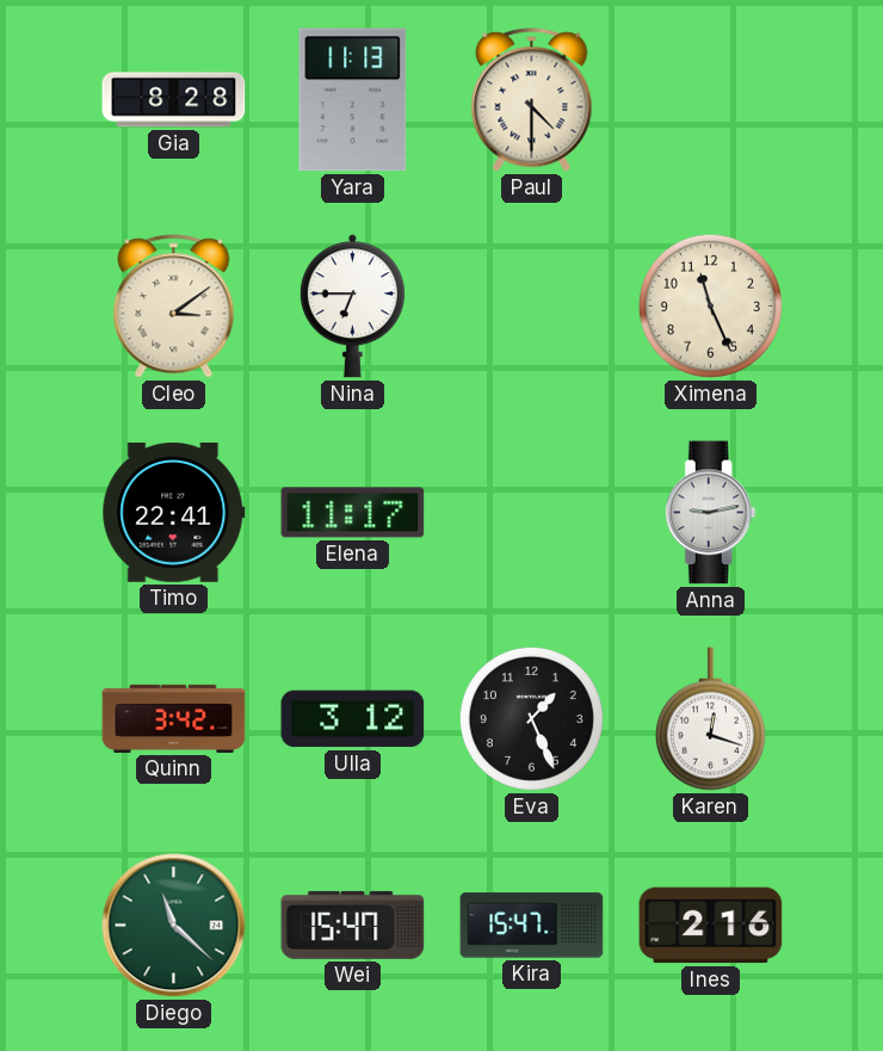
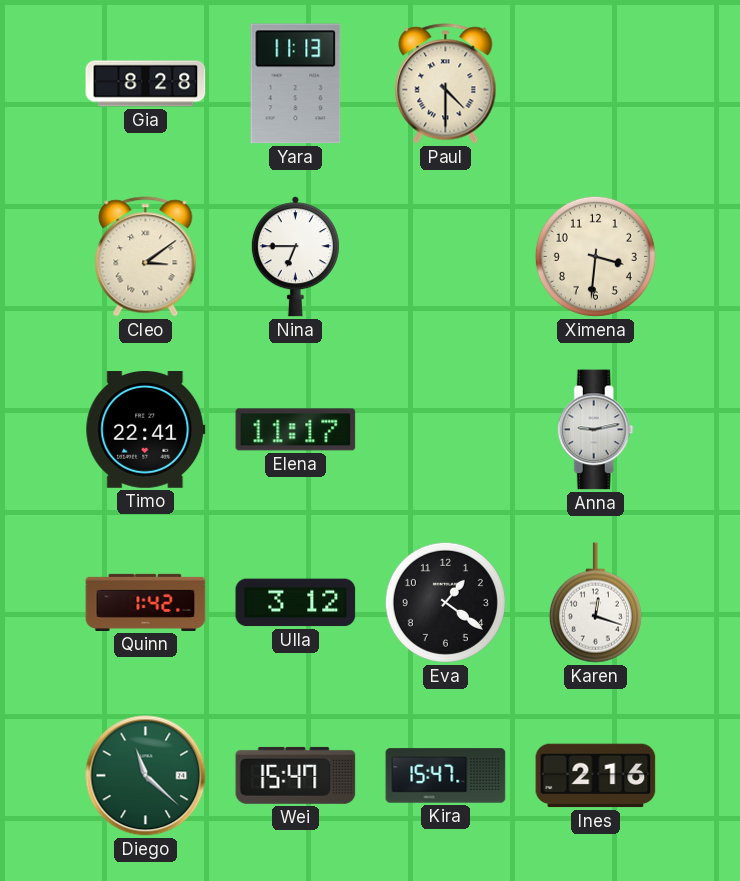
Ximena: 11:26 -> 3:31 (595, 256)
Quinn: 3:42 -> 1:42 (146, 602)
Eva: 1:26 -> 1:21 (445, 602)
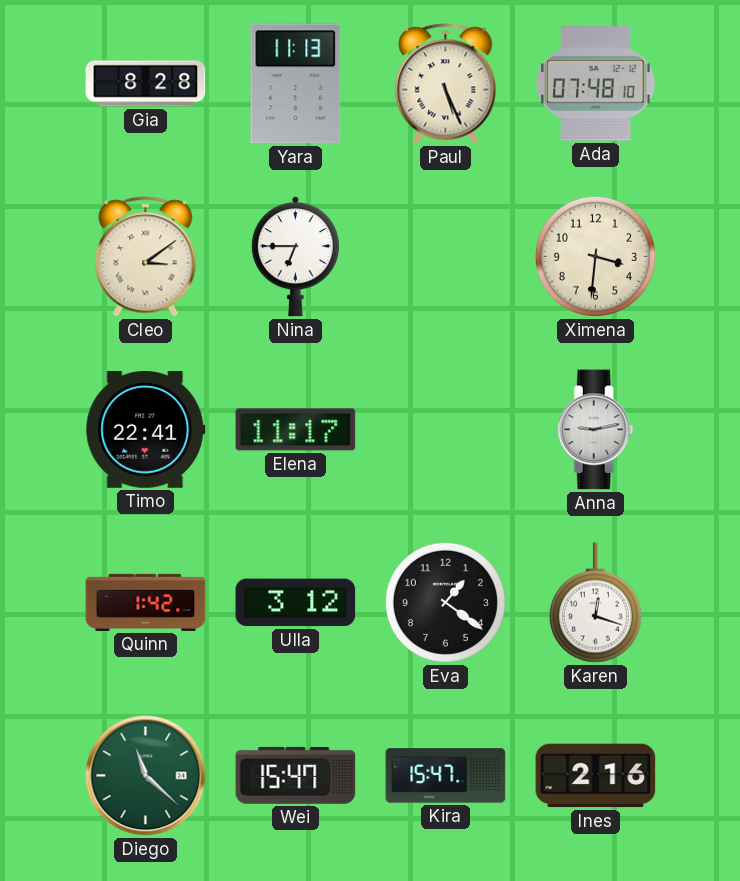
Paul: 4:30 -> 5:26 (446, 84)
Ada: none -> 07:48 (596, 84)
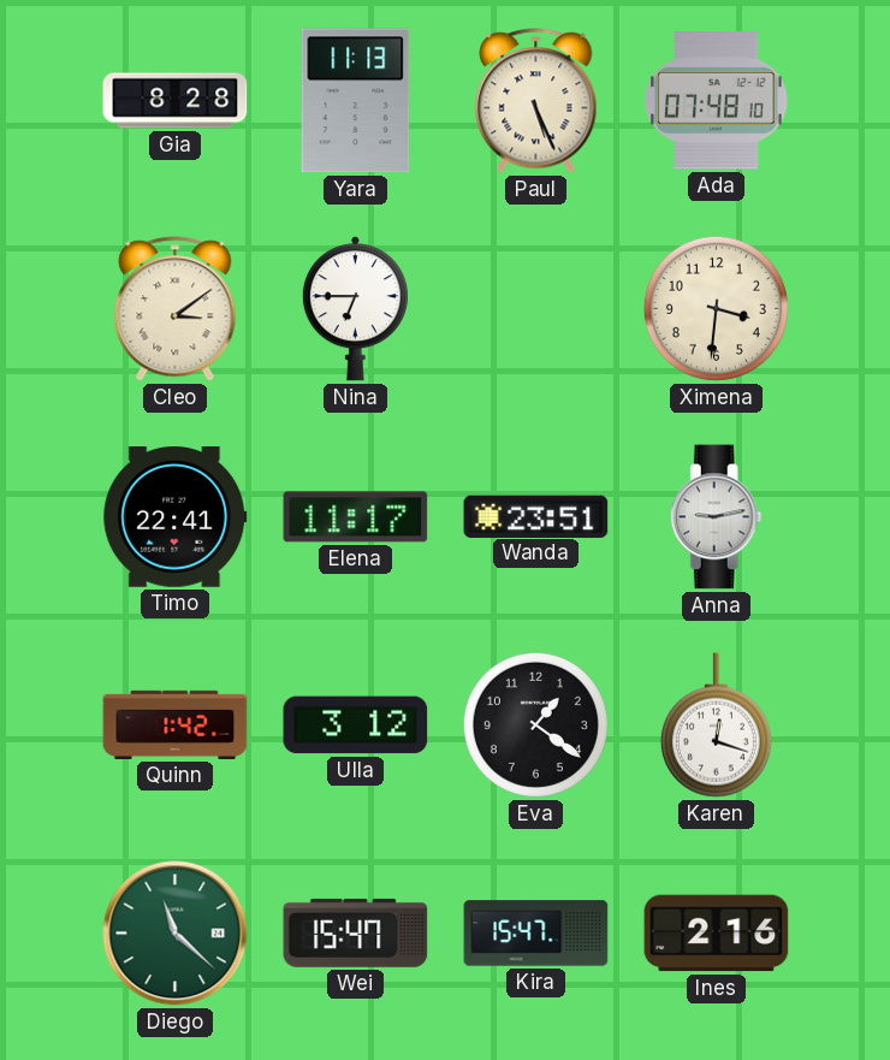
Wanda: none -> 23:51 (536, 516)
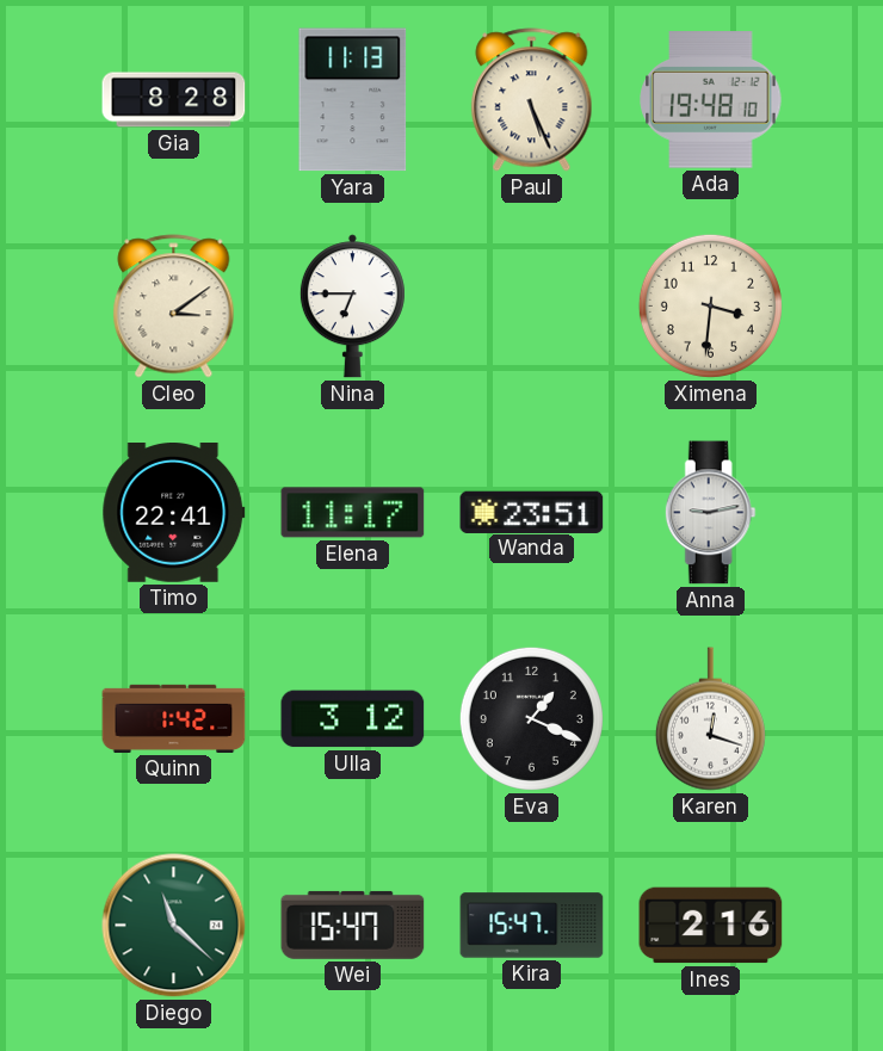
Ada: 07:48 -> 19:48 (711, 100)
Eva: 1:21 -> 1:19 (531, 718)
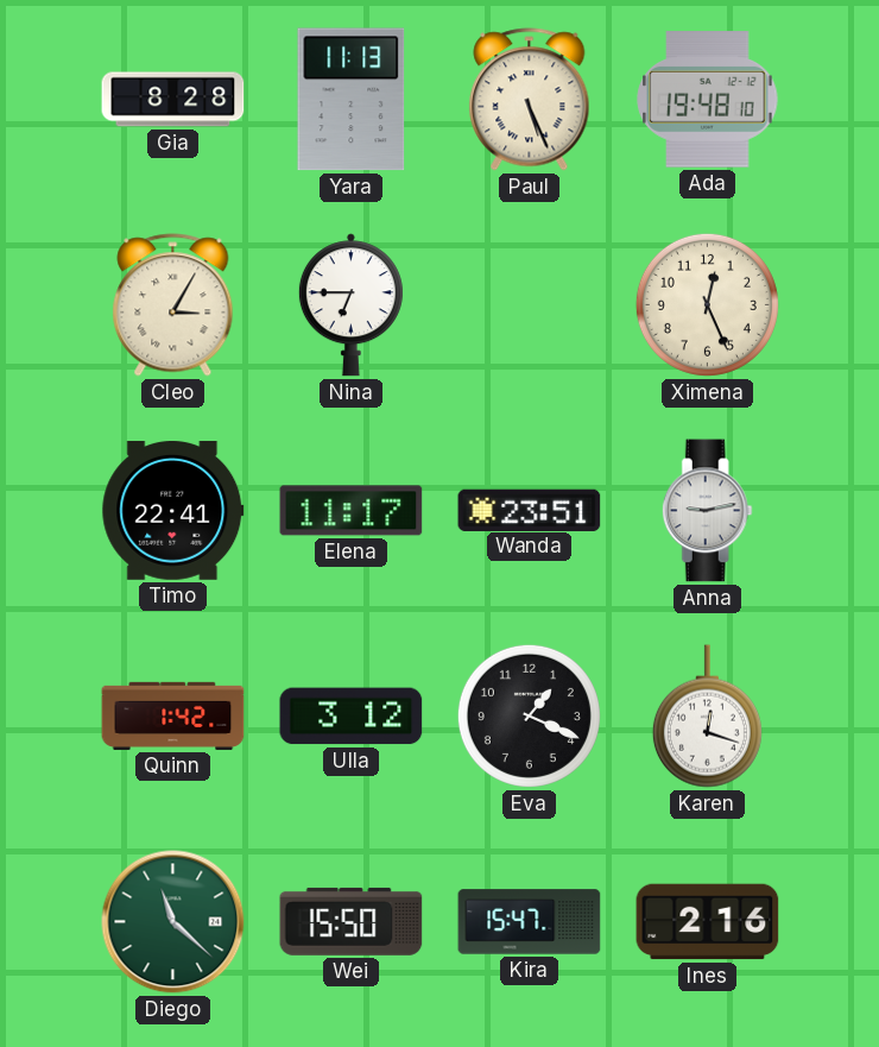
Cleo: 3:09 -> 3:05 (173, 305)
Ximena: 3:31 -> 12:26 (707, 304)
Wei: 15:47 -> 15:50 (352, 921)
